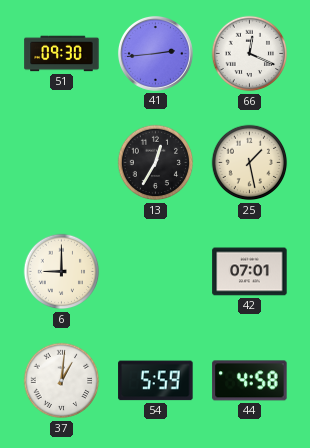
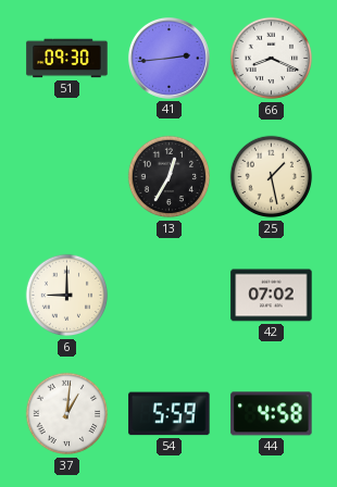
66: 12:19 -> 8:19 (272, 59)
42: 07:01 -> 07:02 (272, 296)
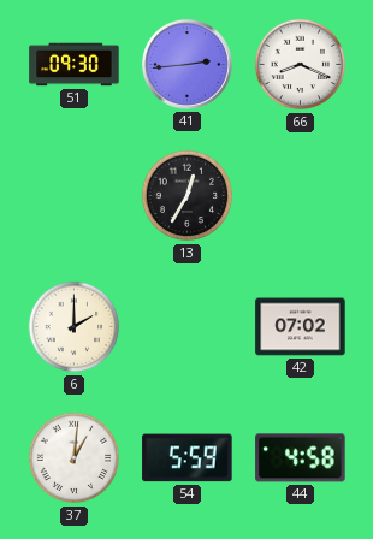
25: 1:28 -> none (272, 177)
6: 9:00 -> 2:00 (75, 327)
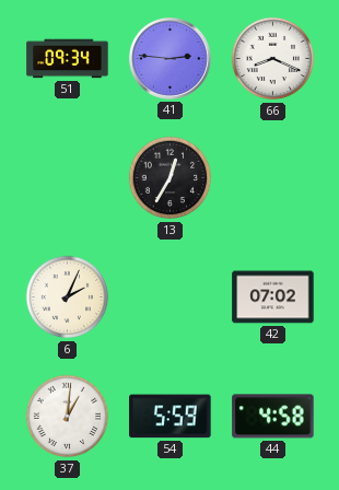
51: 09:30 -> 09:34 (68, 59)
41: 2:44 -> 2:46 (169, 58)
6: 2:00 -> 2:04 (68, 297)
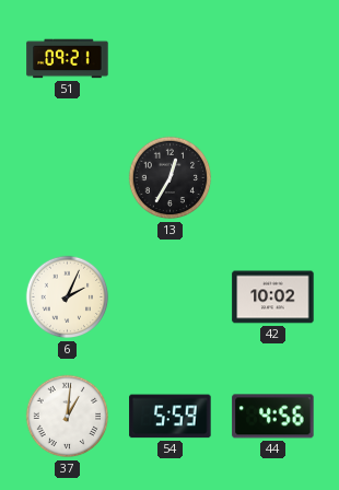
51: 09:34 -> 09:21 (68, 59)
41: 2:46 -> none (169, 58)
66: 8:19 -> none (273, 59)
42: 07:02 -> 10:02 (273, 297)
44: 4:58 -> 4:56 (273, 417)
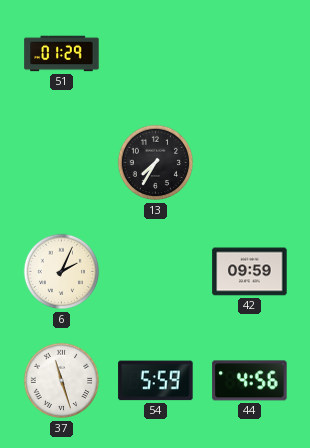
51: 09:21 -> 01:29 (62, 54)
13: 12:35 -> 7:35 (156, 163)
42: 10:02 -> 09:59 (250, 272)
37: 1:01 -> 11:27 (62, 381)
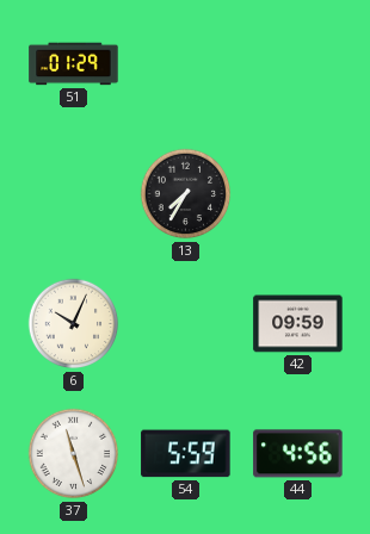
6: 2:04 -> 10:04 (74, 324)
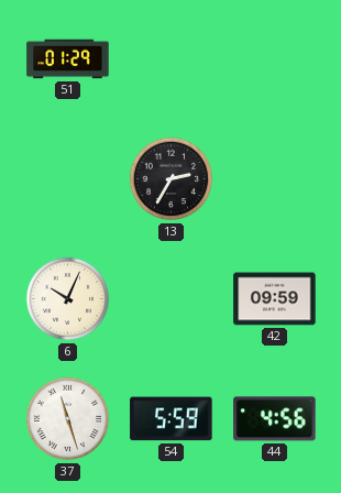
13: 7:35 -> 2:35 (172, 179)
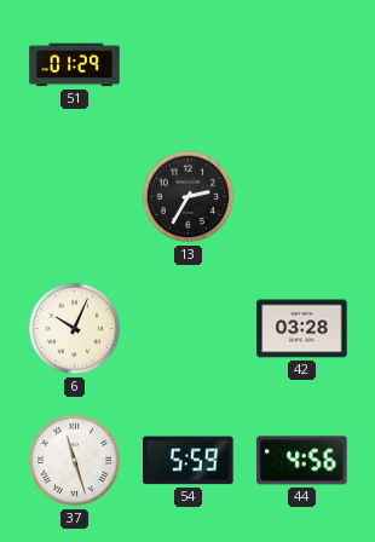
42: 09:59 -> 03:28 (302, 329)
